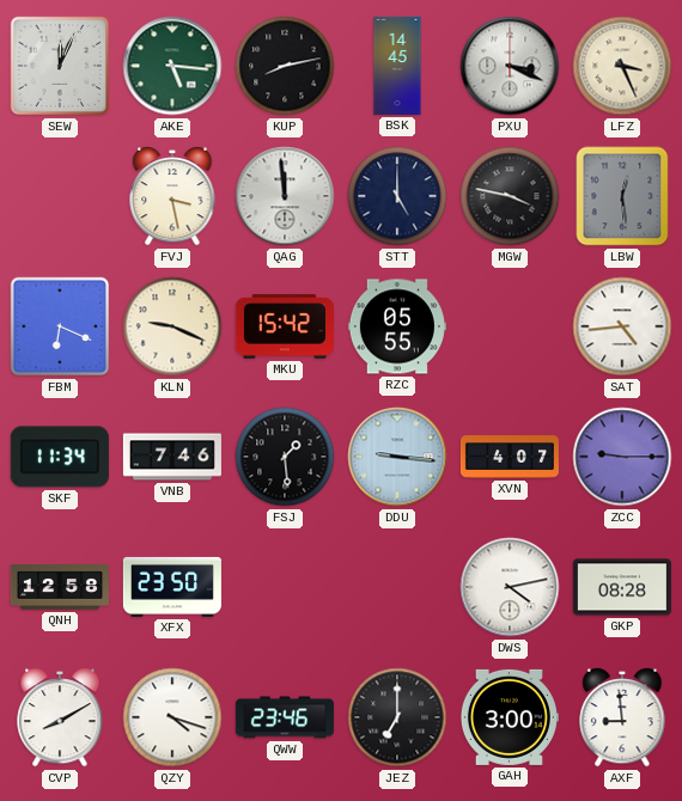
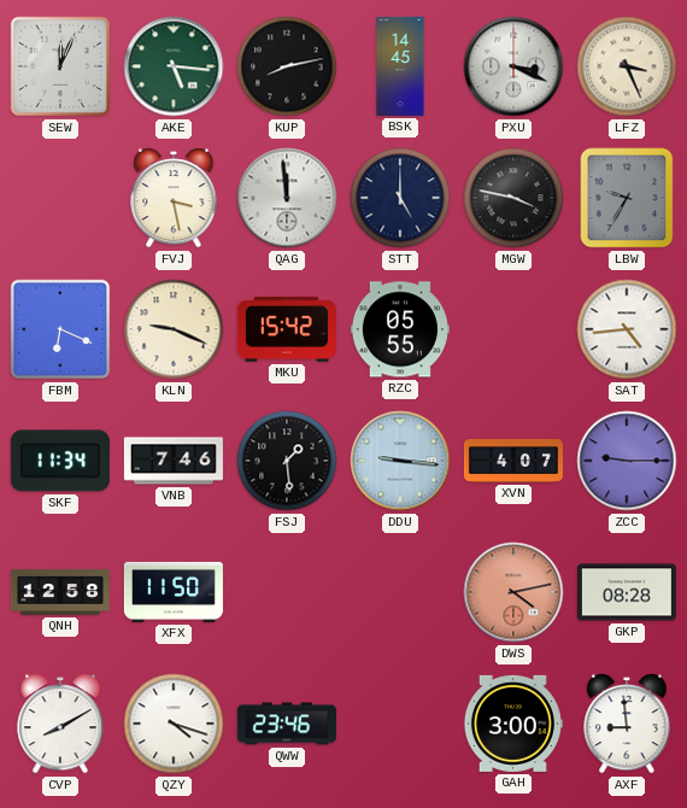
LBW: 12:29 -> 9:35 (627, 198)
XFX: 23:50 -> 11:50 (174, 592)
DWS dial: white -> salmon (513, 592)
JEZ: 7:00 -> none (397, 717)
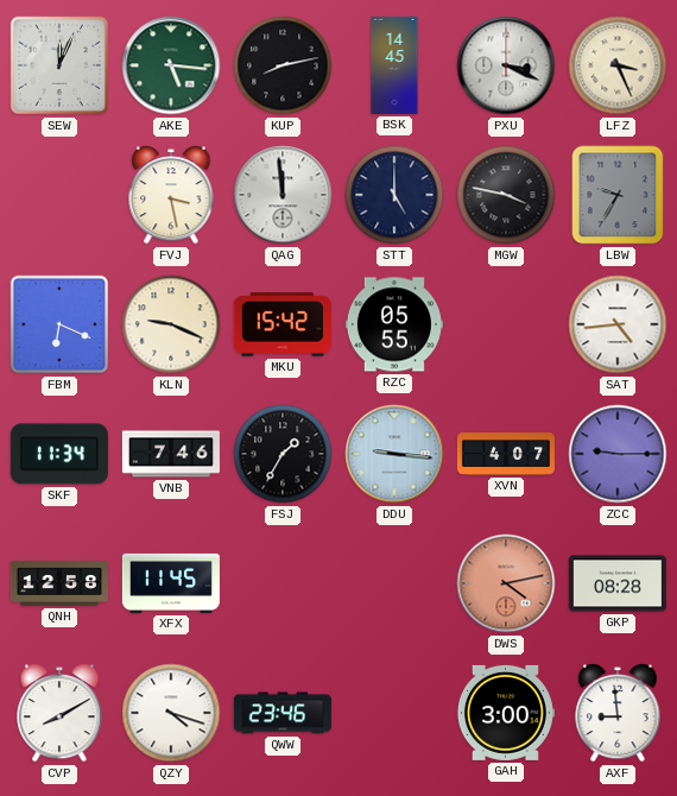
FSJ: 1:29 -> 1:35 (283, 454)
XFX: 11:50 -> 11:45 (171, 583)
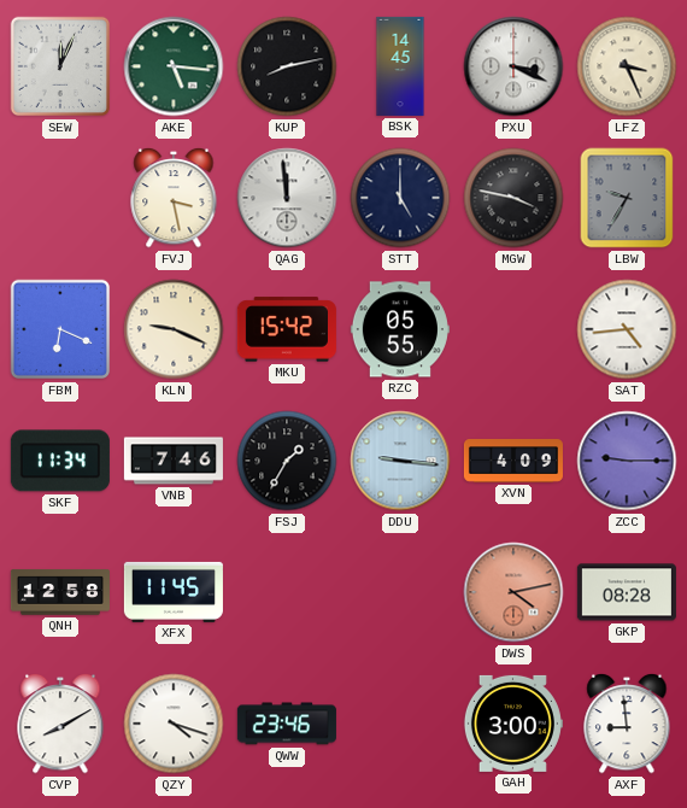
XVN: 4:07 -> 4:09 (513, 461)
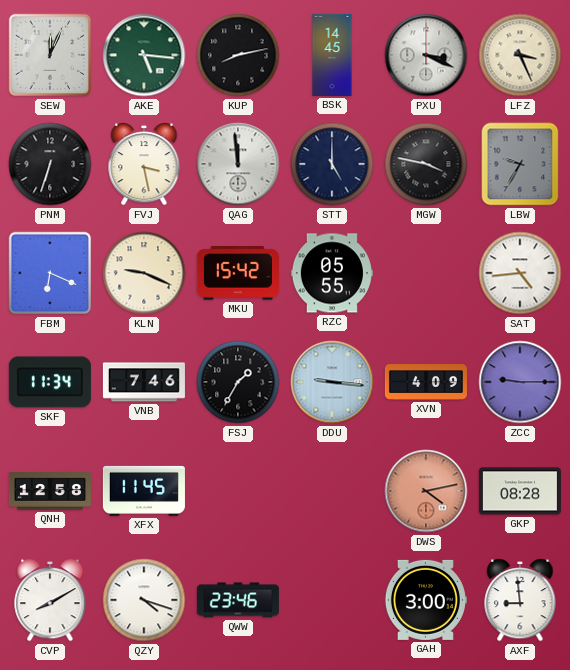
PNM: none -> 6:33 (50, 164)
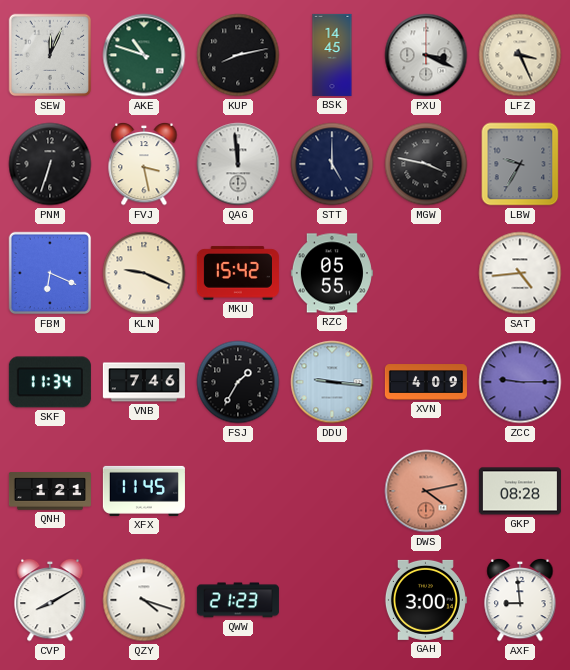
AKE: 5:16 -> 10:48 (144, 55)
QNH: 12:58 -> 1:21 (50, 491)
QWW: 23:46 -> 21:23 (238, 600)
